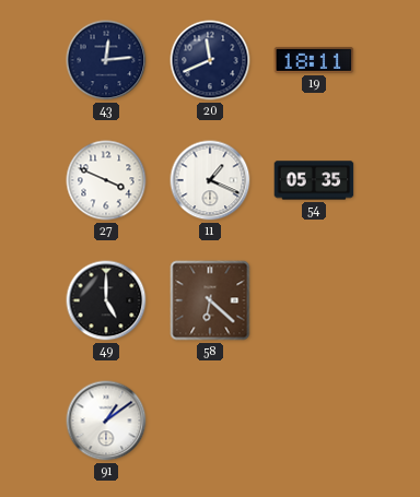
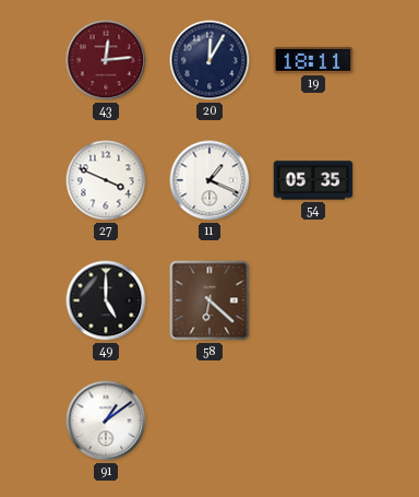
43 dial: navy -> burgundy (106, 60)
20: 11:41 -> 12:05 (209, 60)
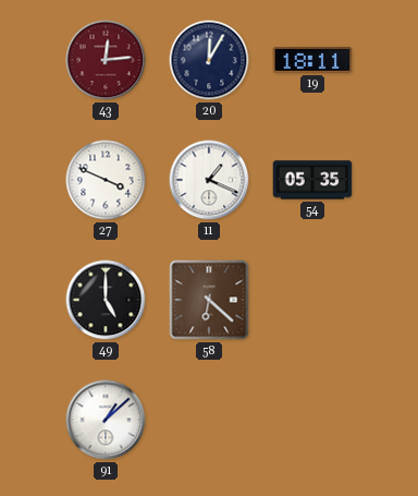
91: 1:09 -> 1:08 (106, 420)
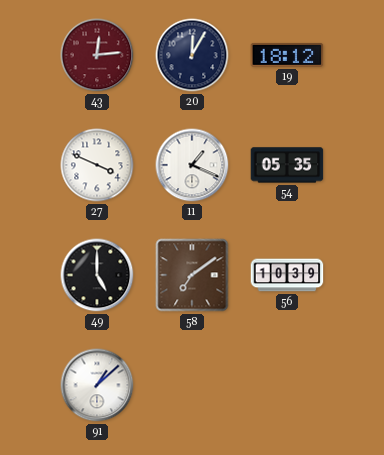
19: 18:11 -> 18:12 (287, 55)
58: 6:22 -> 7:09 (192, 275)
56: none -> 10:39 (287, 275)
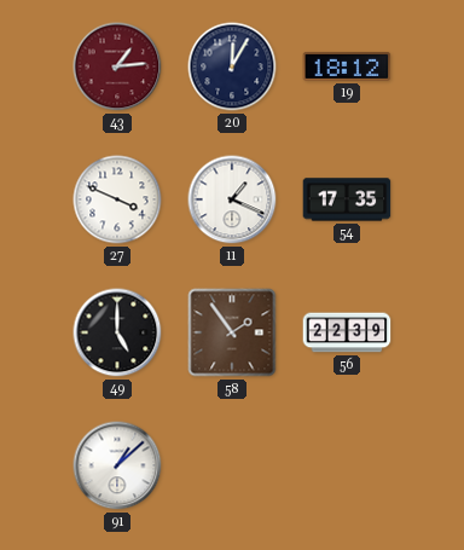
43: 12:14 -> 1:14 (117, 66)
54: 05:35 -> 17:35 (347, 199)
58: 7:09 -> 1:54 (232, 332)
56: 10:39 -> 22:39 (347, 332)
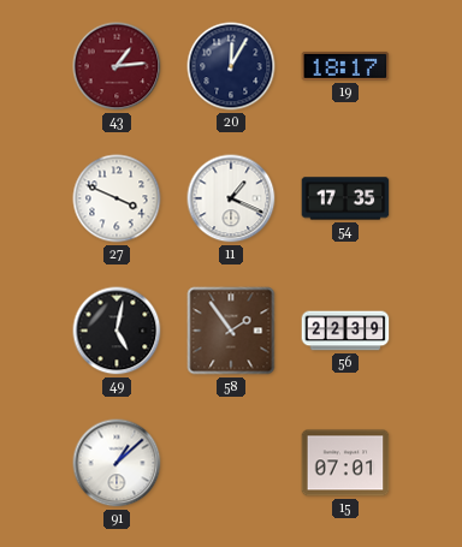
19: 18:12 -> 18:17 (345, 66)
49: 5:00 -> 5:02 (117, 331)
15: none -> 07:01 (345, 463)
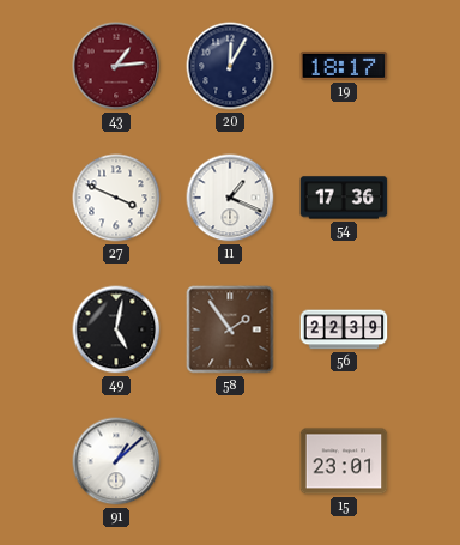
54: 17:35 -> 17:36 (344, 198)
15: 07:01 -> 23:01 (344, 461)
